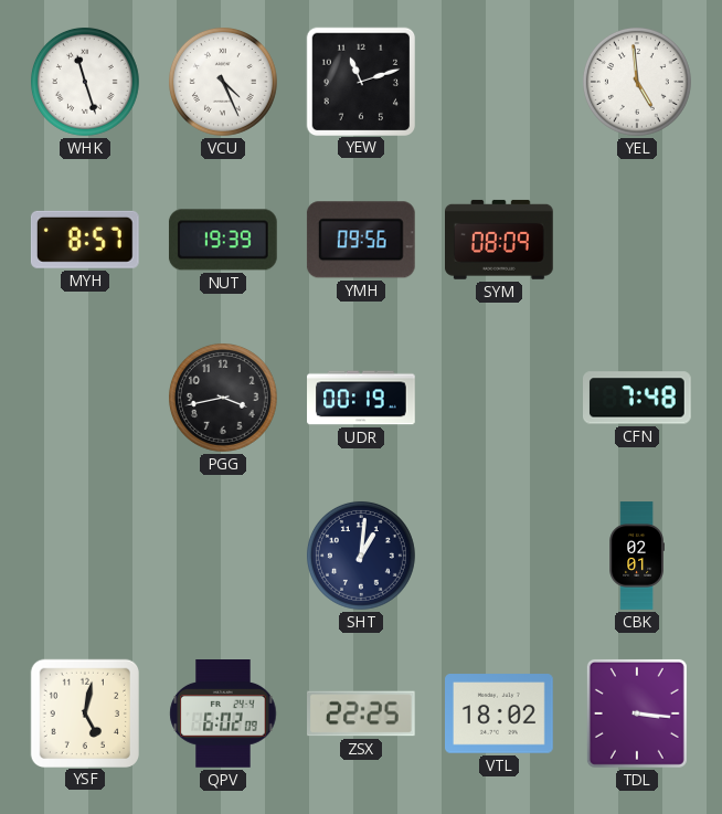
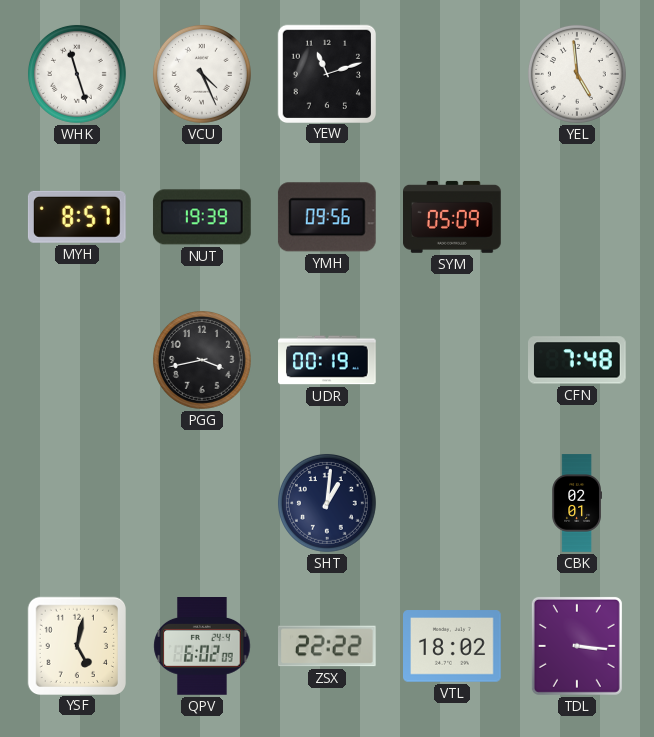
SYM: 08:09 -> 05:09 (453, 217)
ZSX: 22:25 -> 22:22 (328, 646)
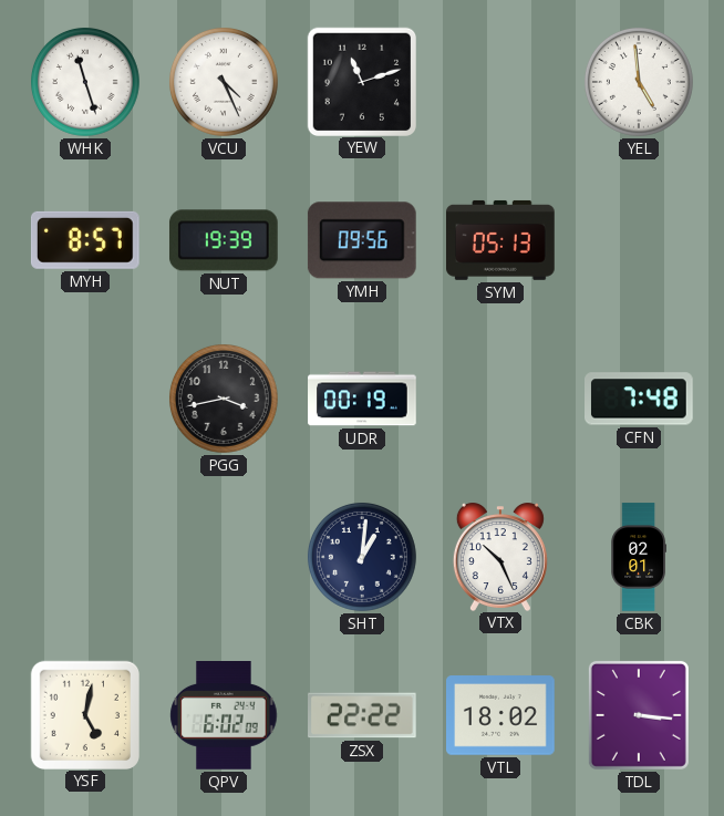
SYM: 05:09 -> 05:13 (501, 240)
VTX: none -> 10:26 (500, 557)
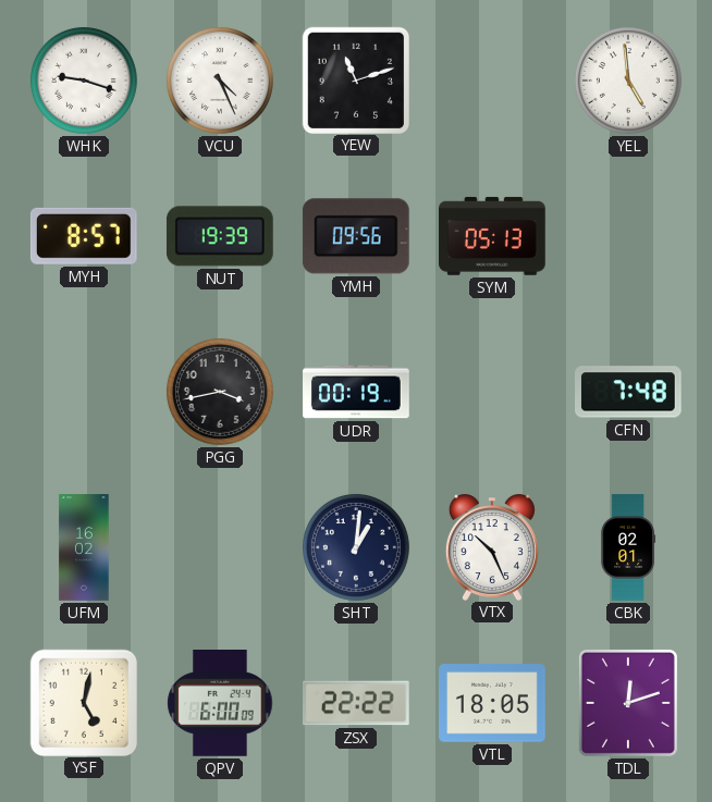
WHK: 11:27 -> 9:18 (84, 81)
UFM: none -> 16:02 (84, 547)
QPV: 6:02 -> 6:00 (220, 704)
VTL: 18:02 -> 18:05 (493, 703)
TDL: 3:16 -> 12:12 (628, 703)
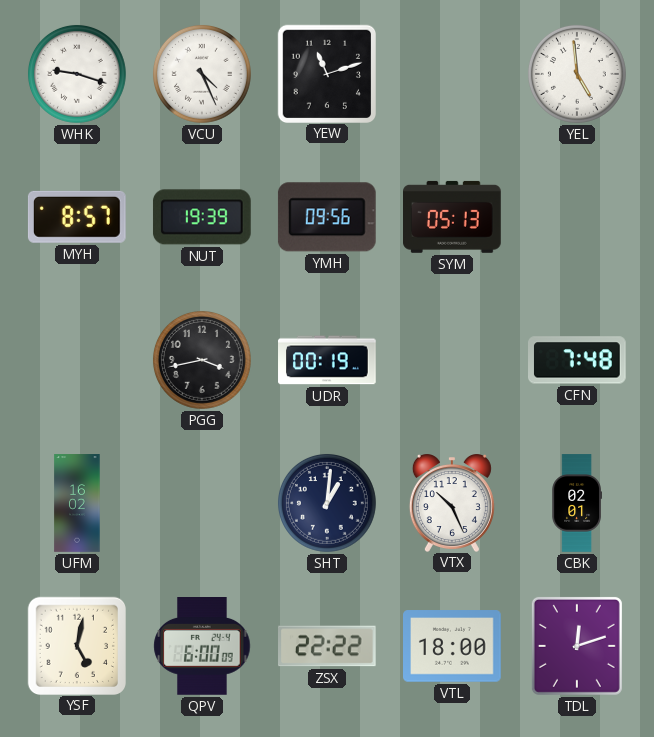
VTL: 18:05 -> 18:00 (453, 646)
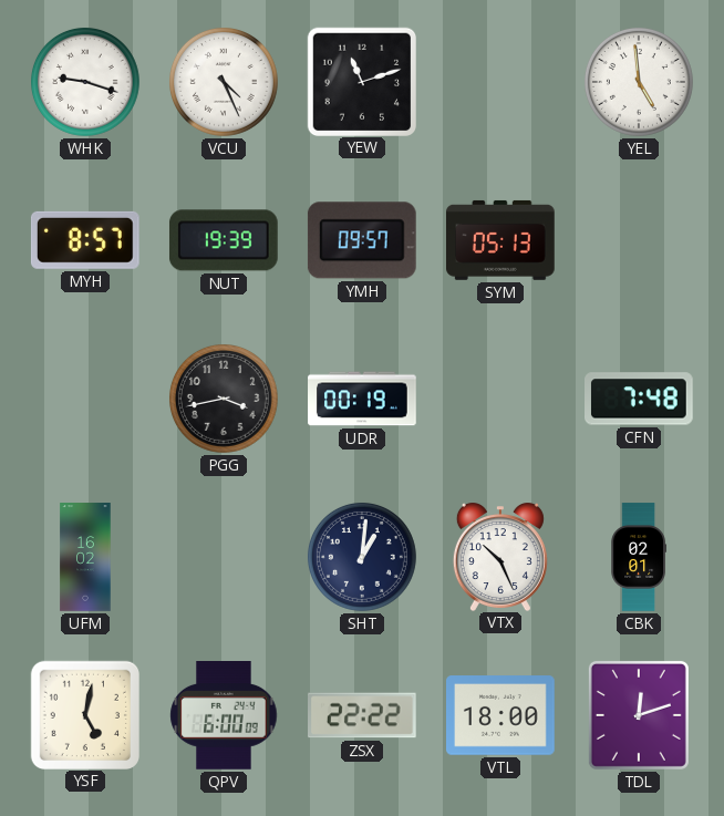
YMH: 09:56 -> 09:57 (362, 240)
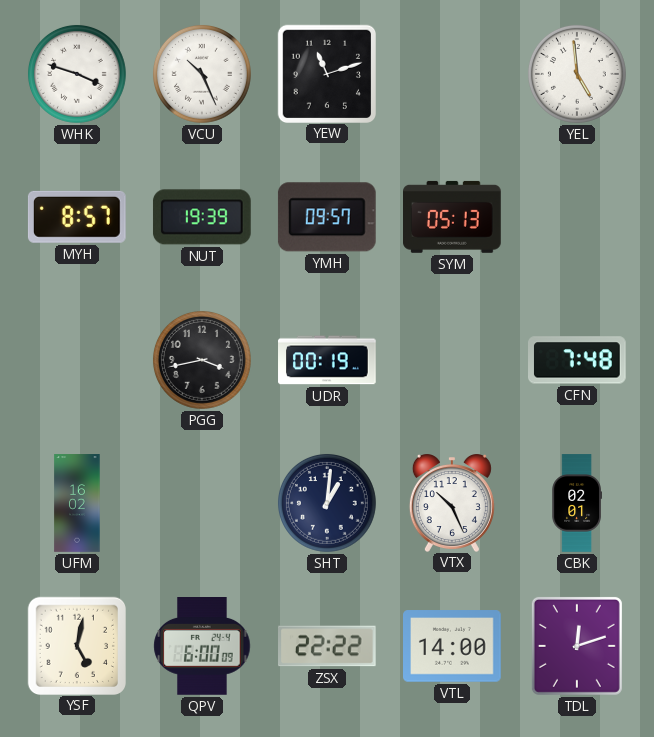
WHK: 9:18 -> 3:48 (77, 74)
VCU: 4:26 -> 10:26 (202, 74)
VTL: 18:00 -> 14:00 (453, 646)
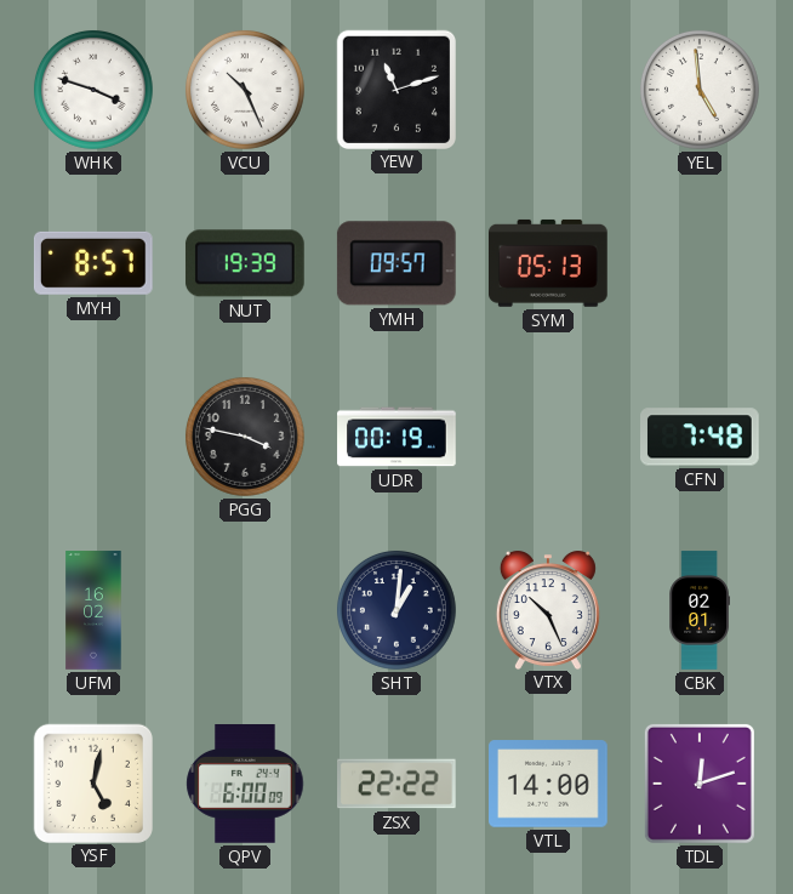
PGG: 3:43 -> 3:47 (245, 437)
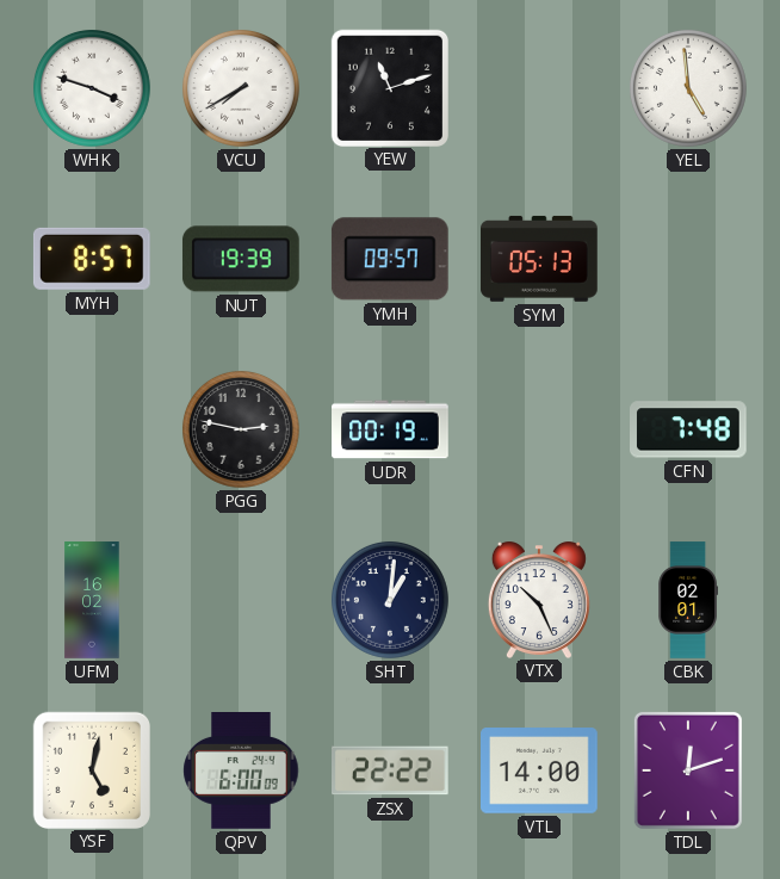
VCU: 10:26 -> 7:40 (241, 88)
PGG: 3:47 -> 2:47 (241, 429)
